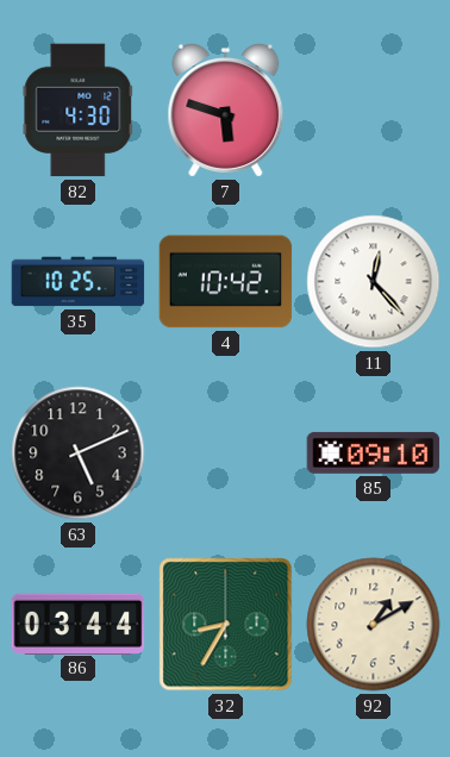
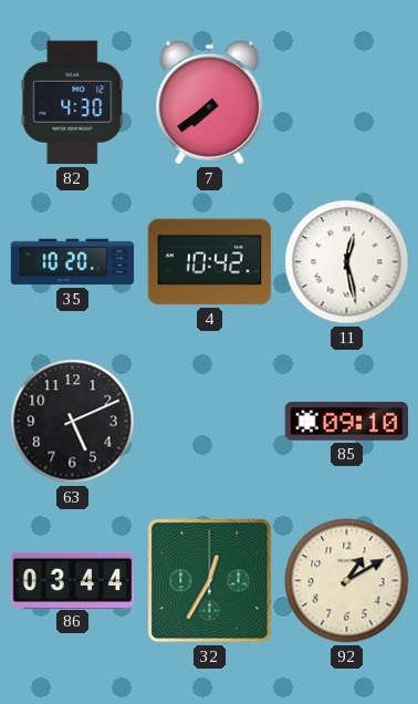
7: 5:48 -> 7:39 (210, 103)
35: 10:25 -> 10:20 (73, 262)
11: 12:23 -> 12:28 (347, 262)
32: 8:35 -> 12:35 (210, 581)
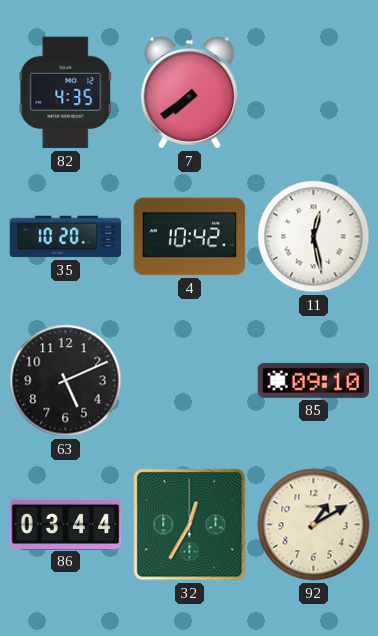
82: 4:30 -> 4:35 (66, 93)
